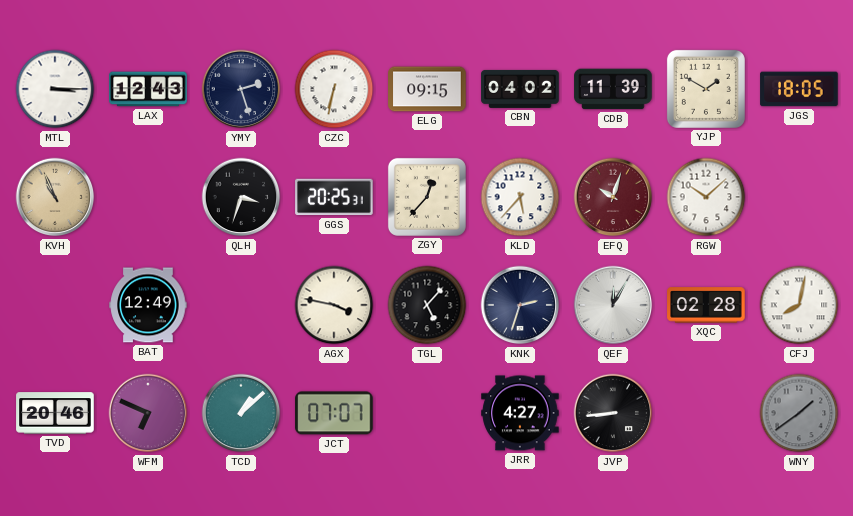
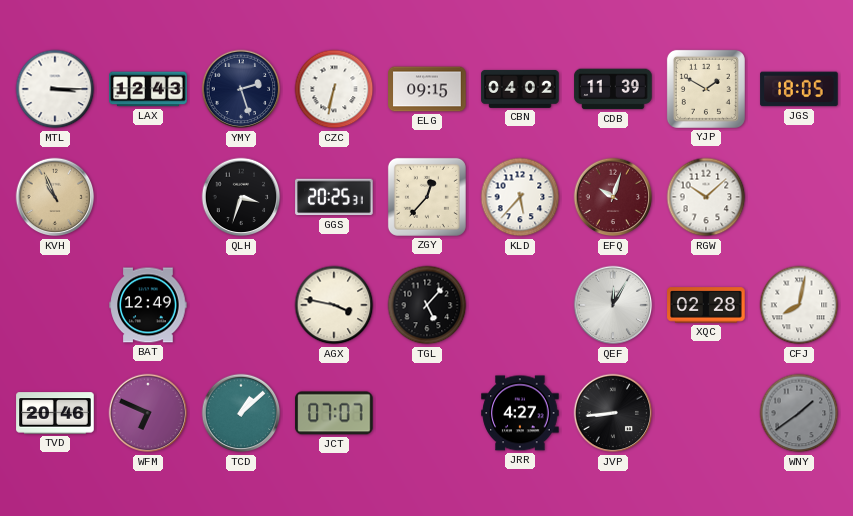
KNK: 2:33 -> none (520, 305)
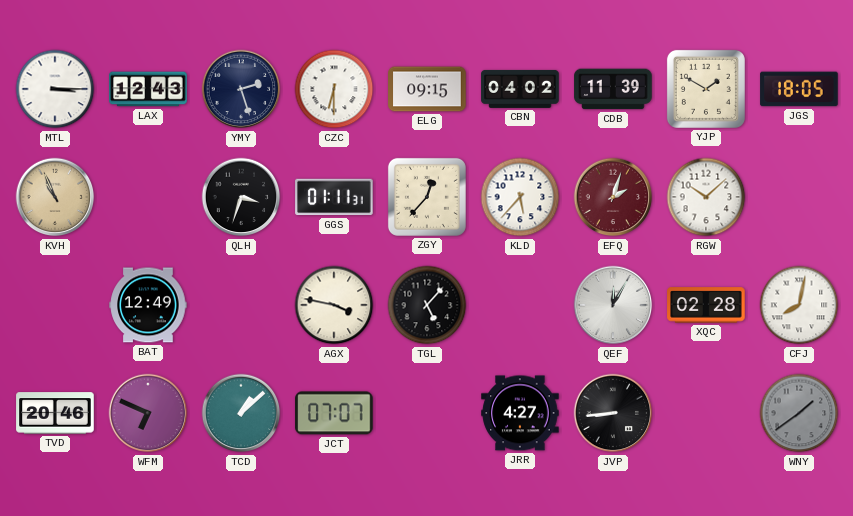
CZC: 6:32 -> 6:30 (334, 89)
GGS: 20:25 -> 01:11 (334, 197)
EFQ: 10:03 -> 2:03 (613, 197)
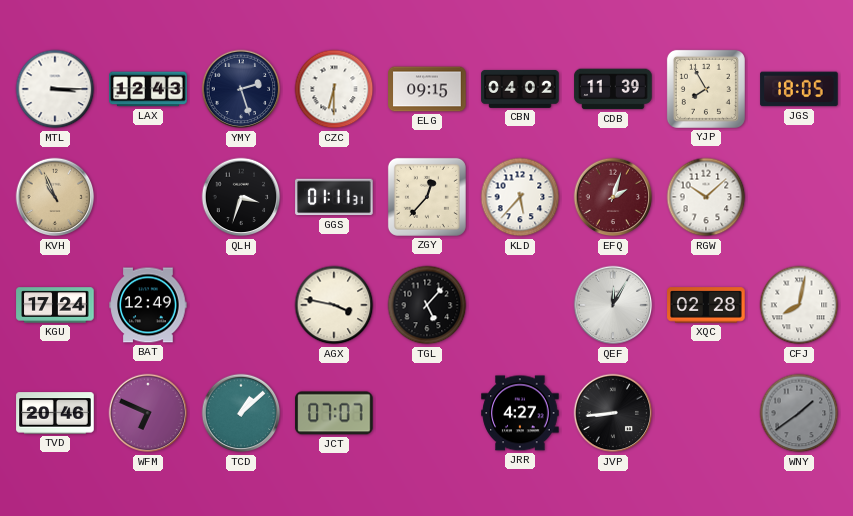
YJP: 1:50 -> 7:55 (706, 89)
KGU: none -> 17:24 (55, 305)
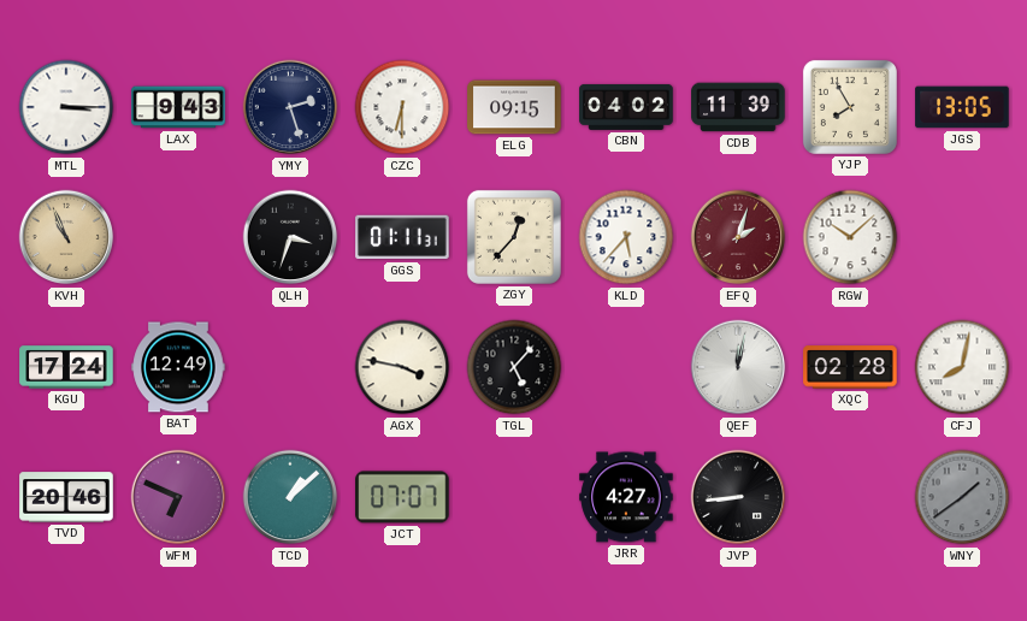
LAX: 12:43 -> 9:43 (178, 107)
JGS: 18:05 -> 13:05 (962, 107)
QEF: 12:05 -> 12:02 (738, 367)
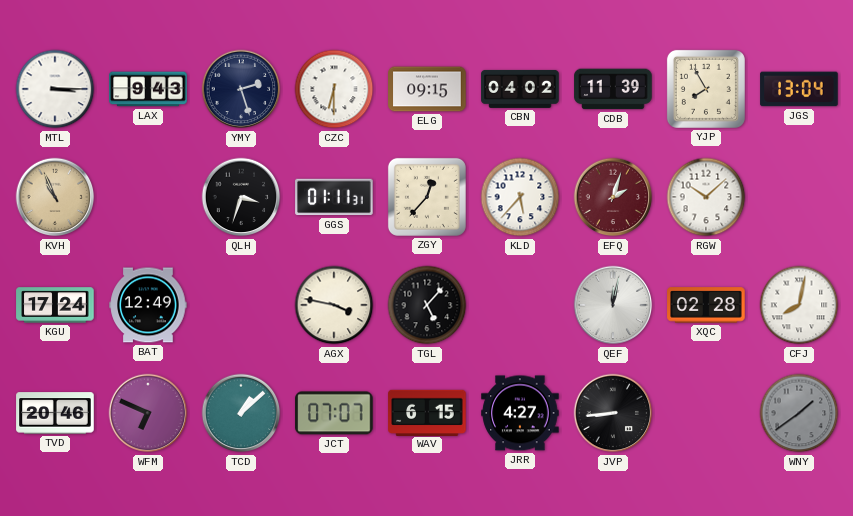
JGS: 13:05 -> 13:04 (799, 89)
WAV: none -> 6:15 (427, 412)
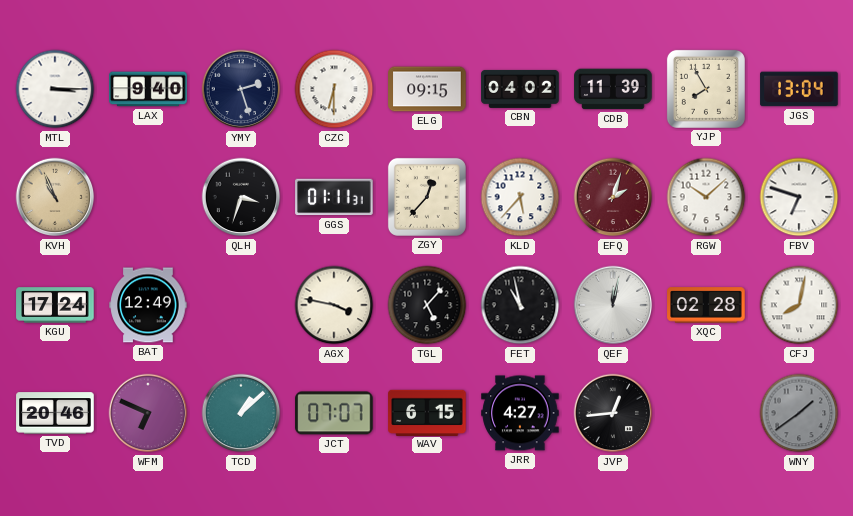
LAX: 9:43 -> 9:40 (148, 89)
FBV: none -> 6:48 (799, 197)
FET: none -> 10:58 (520, 305)
JVP: 8:44 -> 12:44 (613, 413)
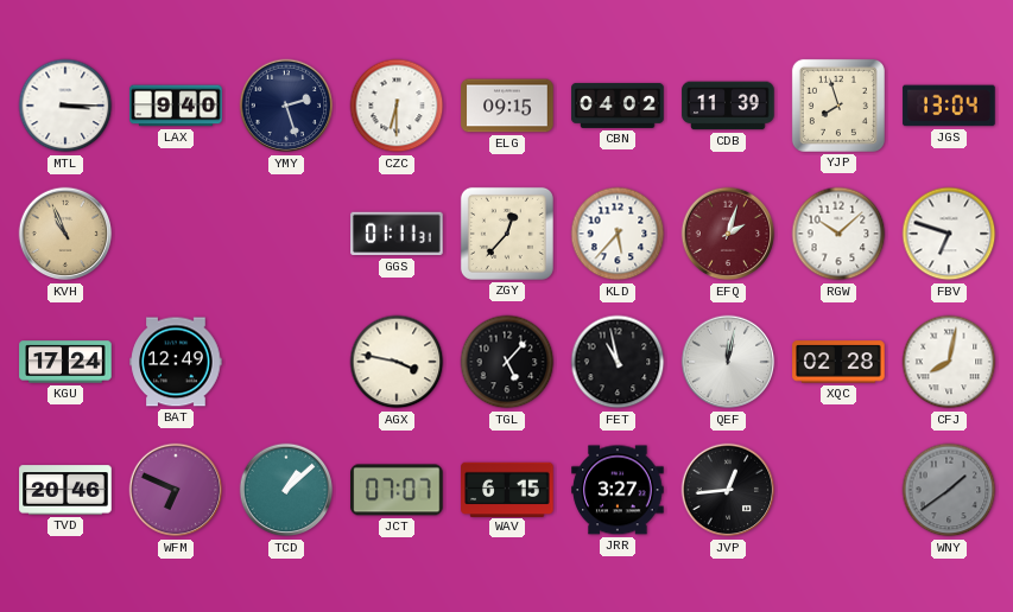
YJP: 7:55 -> 7:57 (838, 106)
QLH: 3:33 -> none (241, 197)
JRR: 4:27 -> 3:27 (618, 490)
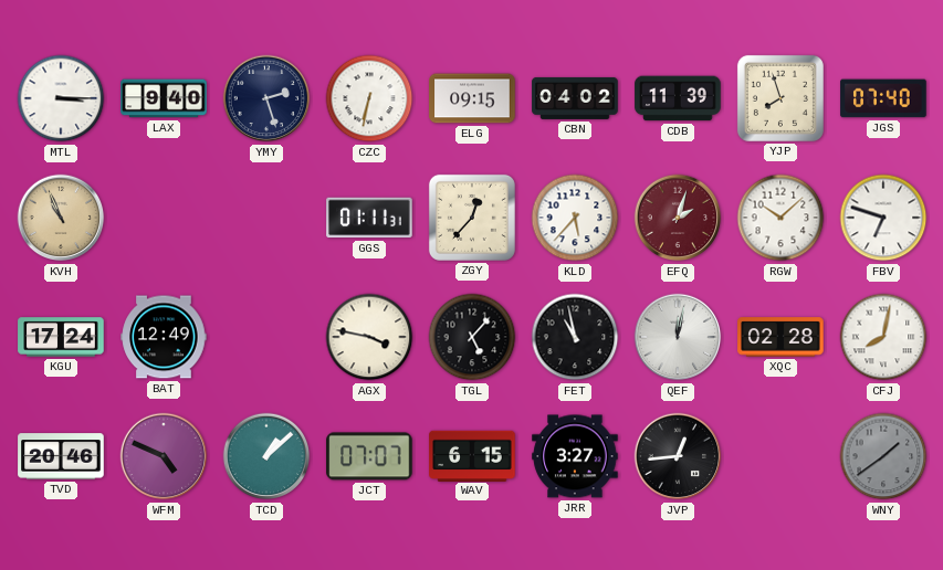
CZC: 6:30 -> 6:32 (369, 98)
JGS: 13:04 -> 07:40 (883, 98)
WFM: 6:49 -> 4:49 (164, 456)
